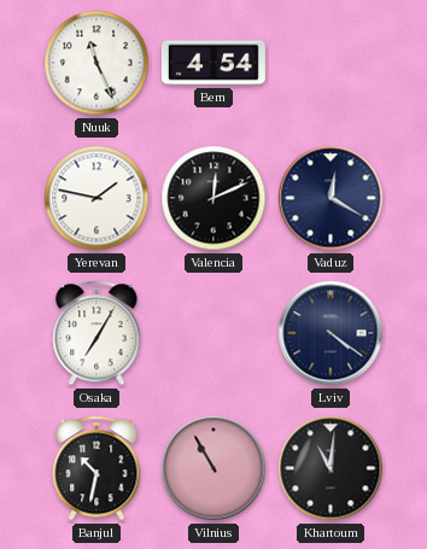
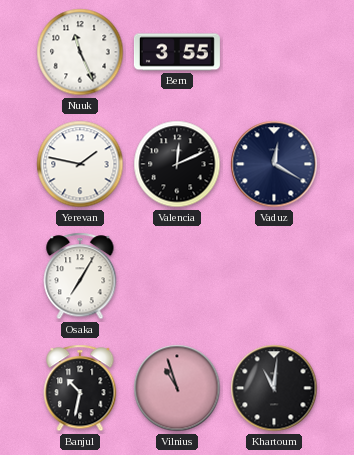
Bern: 4:54 -> 3:55 (177, 52)
Lviv: 4:21 -> none (331, 333)
Vilnius: 10:55 -> 10:57 (177, 388)
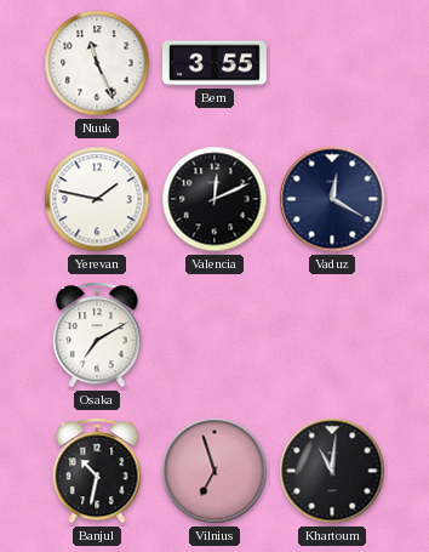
Osaka: 7:05 -> 7:10 (97, 335)
Vilnius: 10:57 -> 6:57 (215, 471)
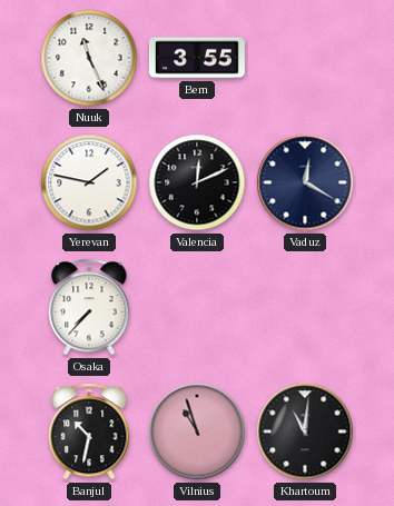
Osaka: 7:10 -> 7:37 (89, 307)
Vilnius: 6:57 -> 10:57 (197, 431)
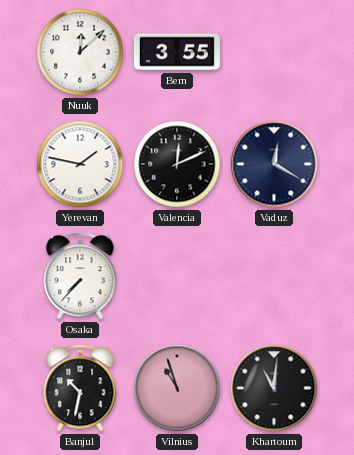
Nuuk: 11:26 -> 12:08 (80, 52)
